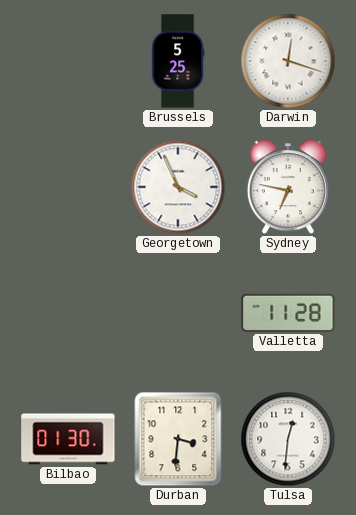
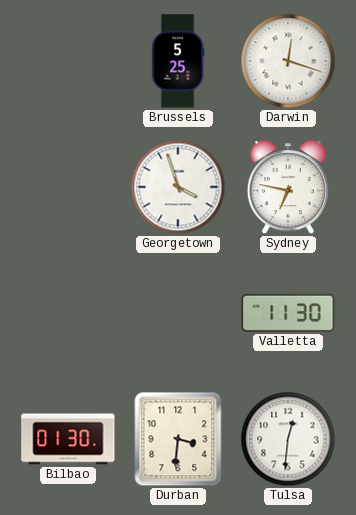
Georgetown: 3:56 -> 3:57 (178, 187)
Valletta: 11:28 -> 11:30 (288, 313)
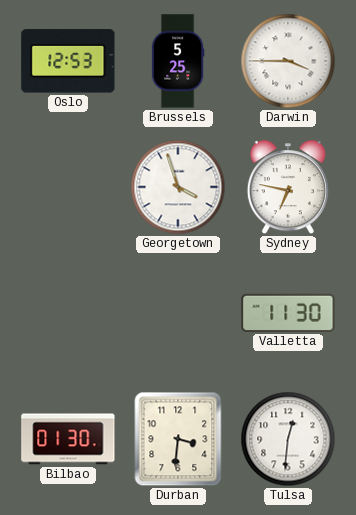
Oslo: none -> 12:53 (68, 61)
Darwin: 12:18 -> 3:45 (288, 61)
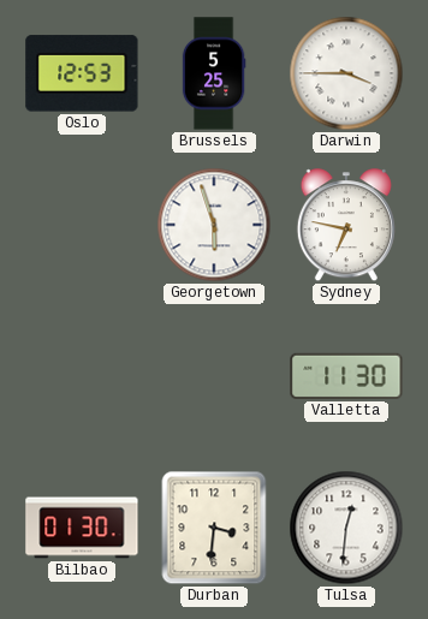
Georgetown: 3:57 -> 5:57 (214, 225)
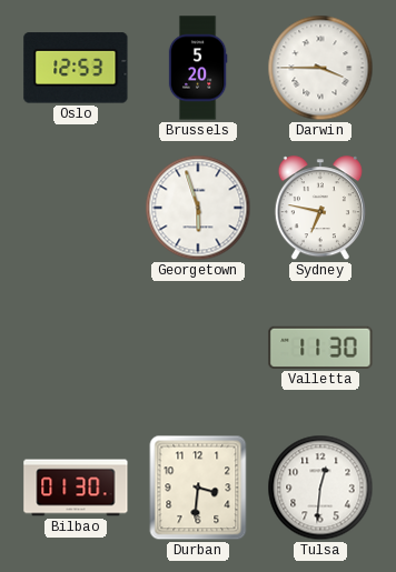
Brussels: 5:25 -> 5:20 (198, 68)
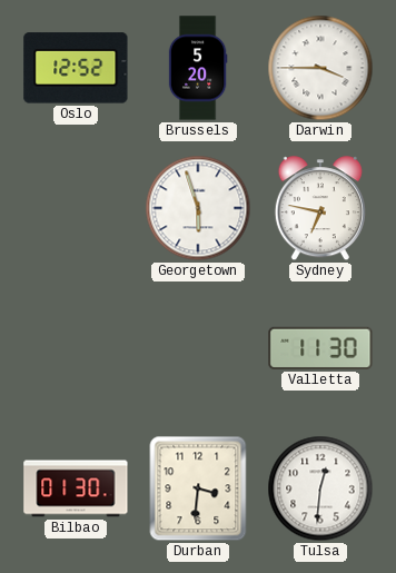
Oslo: 12:53 -> 12:52 (76, 68)
